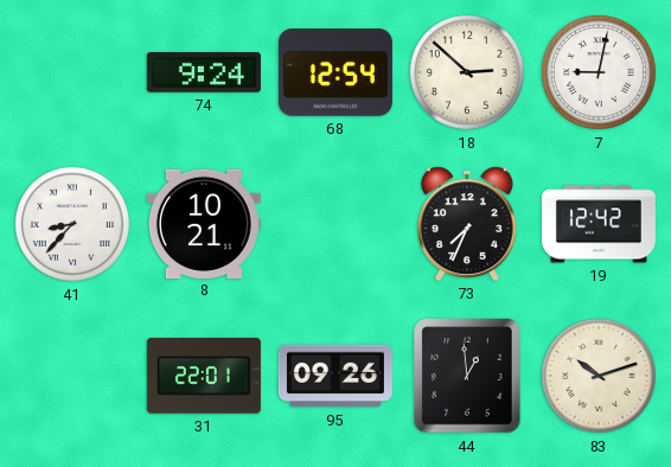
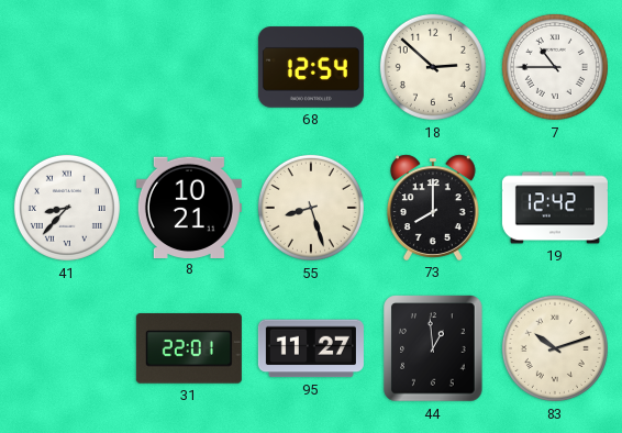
74: 9:24 -> none (204, 72)
7: 9:02 -> 10:45 (555, 67)
55: none -> 8:27 (311, 208)
73: 7:34 -> 8:00 (433, 208)
95: 09:26 -> 11:27 (311, 348)
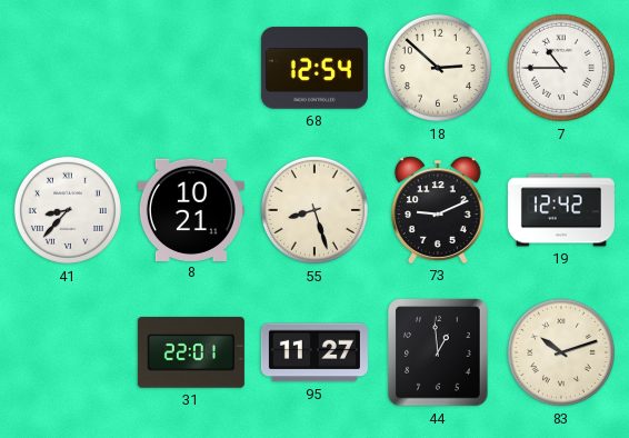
73: 8:00 -> 9:11 (438, 210)
